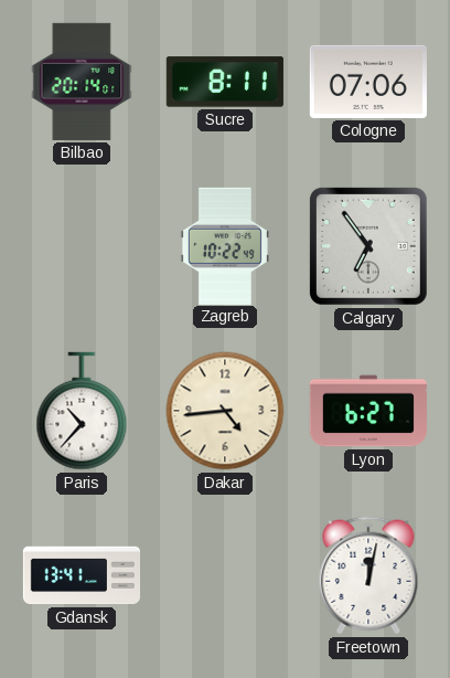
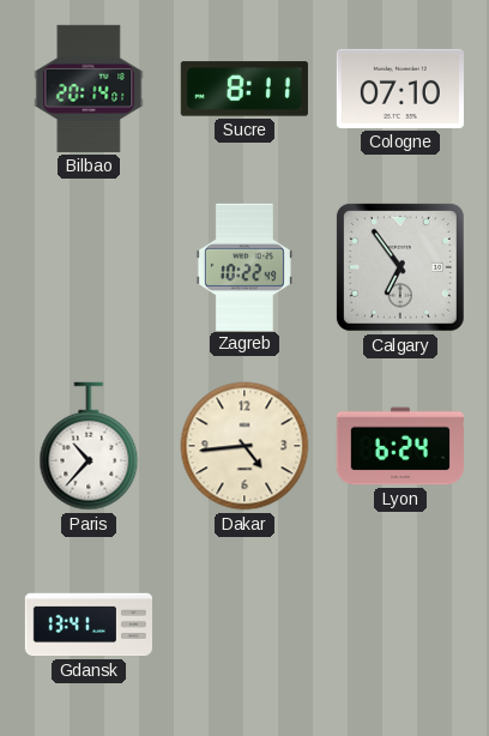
Cologne: 07:06 -> 07:10 (400, 89)
Lyon: 6:27 -> 6:24 (400, 446)
Freetown: 12:02 -> none (368, 575)
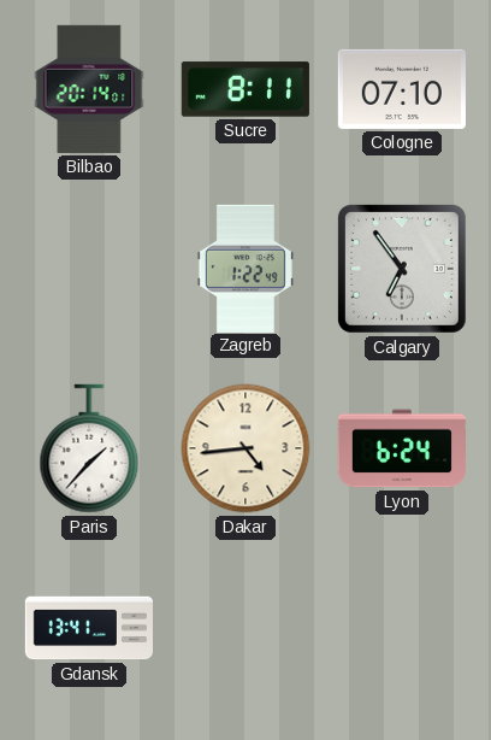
Zagreb: 10:22 -> 1:22 (245, 268)
Paris: 10:37 -> 1:37 (89, 448)
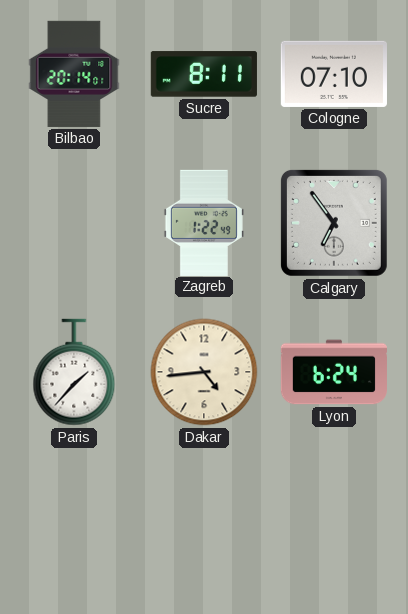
Gdansk: 13:41 -> none (88, 628)
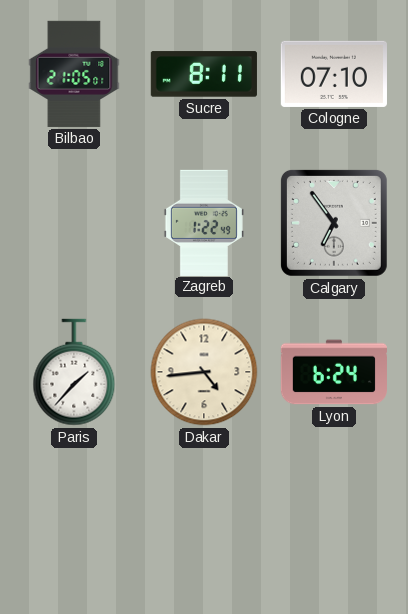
Bilbao: 20:14 -> 21:05 (74, 74)
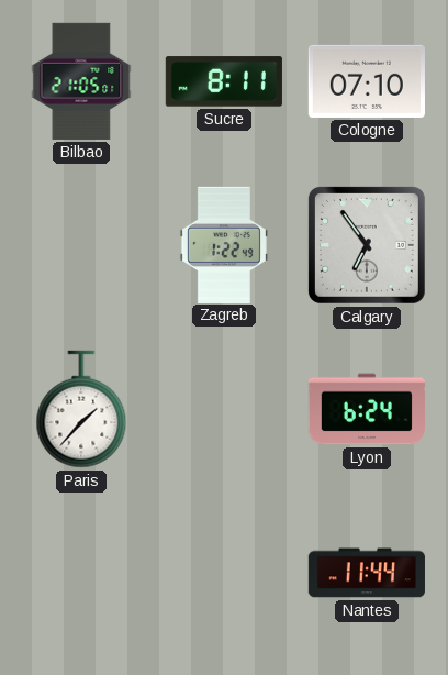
Dakar: 4:44 -> none (204, 372)
Nantes: none -> 11:44 (367, 573)
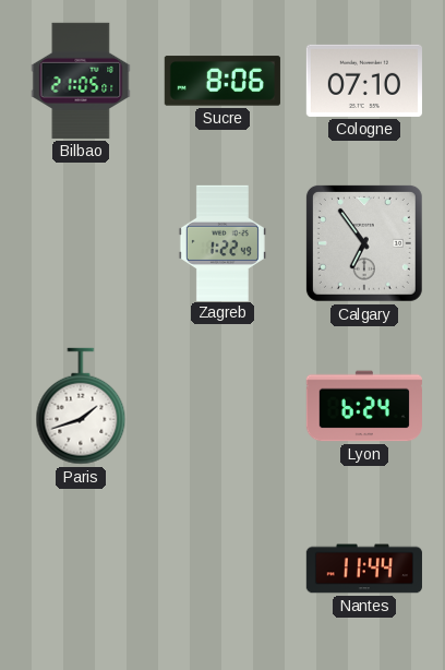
Sucre: 8:11 -> 8:06 (222, 81)
Paris: 1:37 -> 1:42 (81, 406)
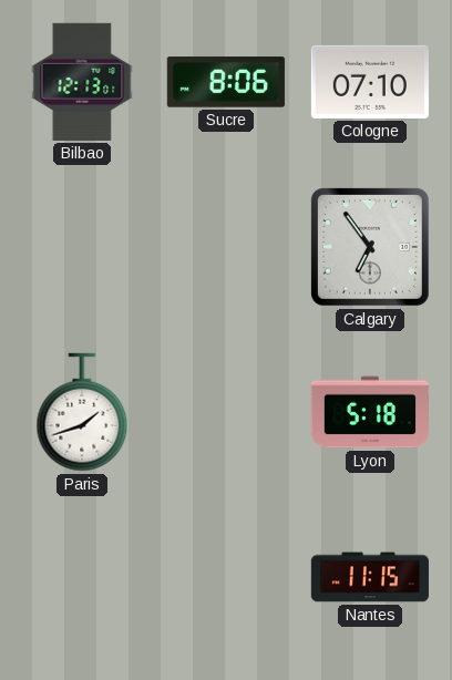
Bilbao: 21:05 -> 12:13 (82, 82)
Zagreb: 1:22 -> none (222, 242)
Lyon: 6:24 -> 5:18 (370, 412)
Nantes: 11:44 -> 11:15 (370, 577)
